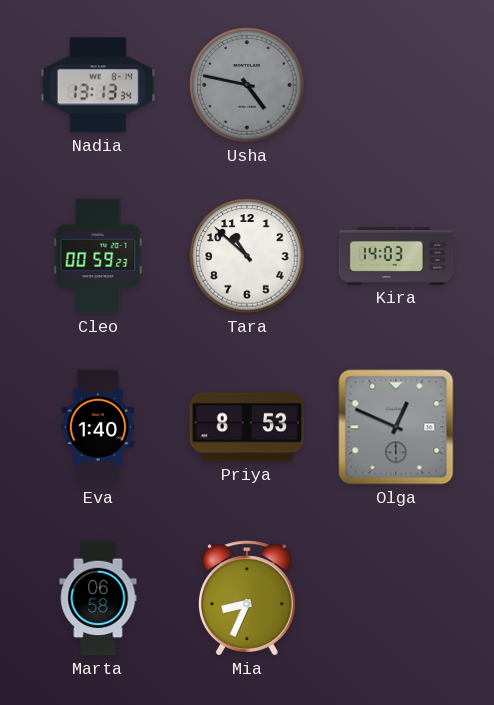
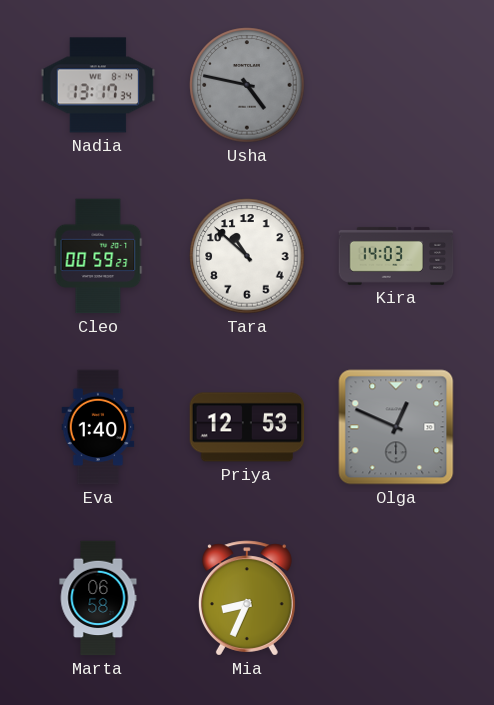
Nadia: 13:13 -> 13:17 (98, 85)
Priya: 8:53 -> 12:53 (247, 427)
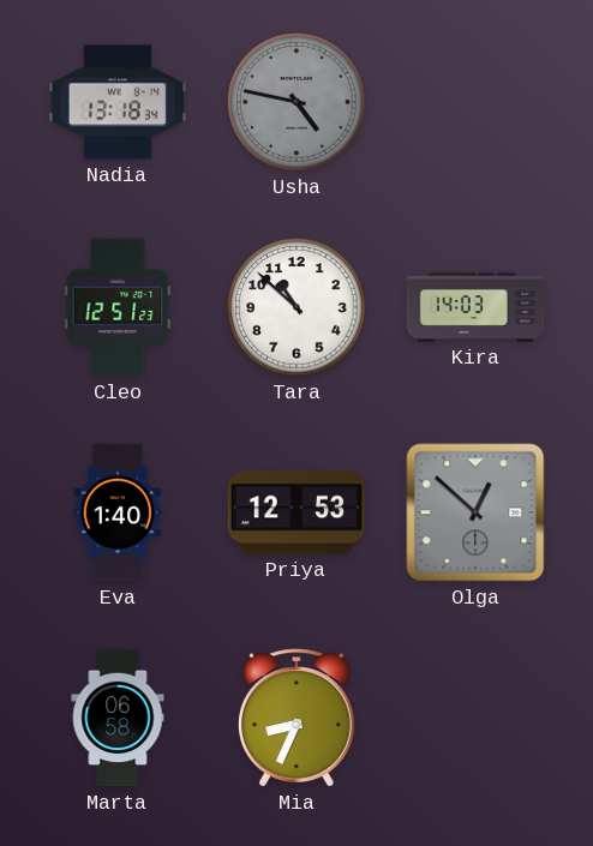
Nadia: 13:17 -> 13:18 (118, 102)
Cleo: 00:59 -> 12:51 (118, 307)
Olga: 12:49 -> 12:52 (475, 512)
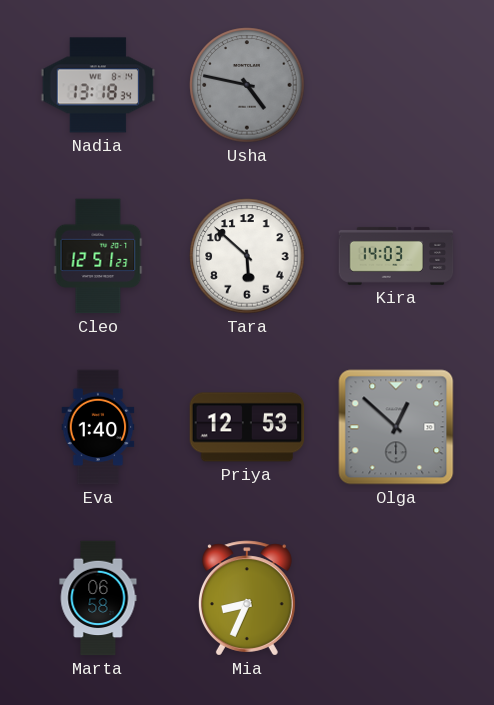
Tara: 10:52 -> 5:52 (247, 256)
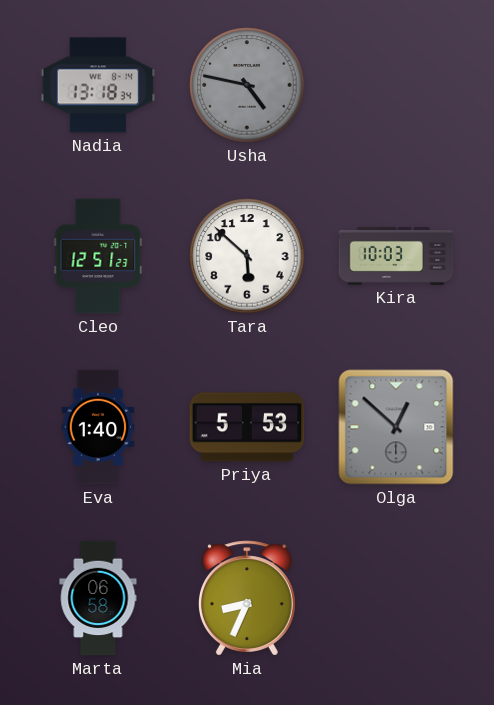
Kira: 14:03 -> 10:03 (396, 256)
Priya: 12:53 -> 5:53 (247, 427)
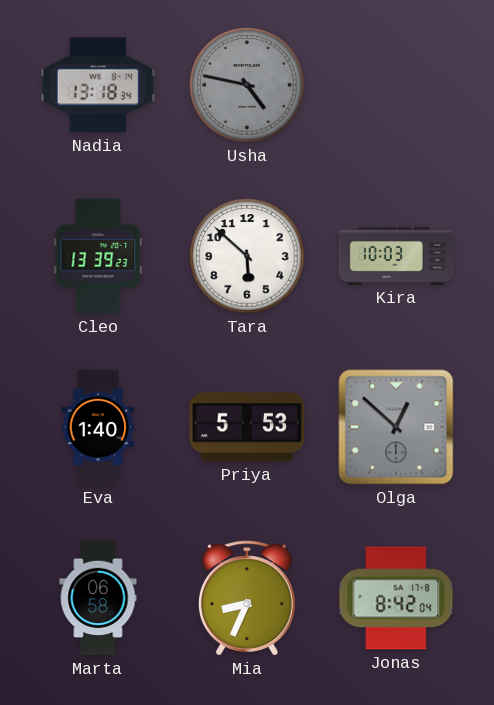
Cleo: 12:51 -> 13:39 (98, 256)
Jonas: none -> 8:42 (396, 598)
